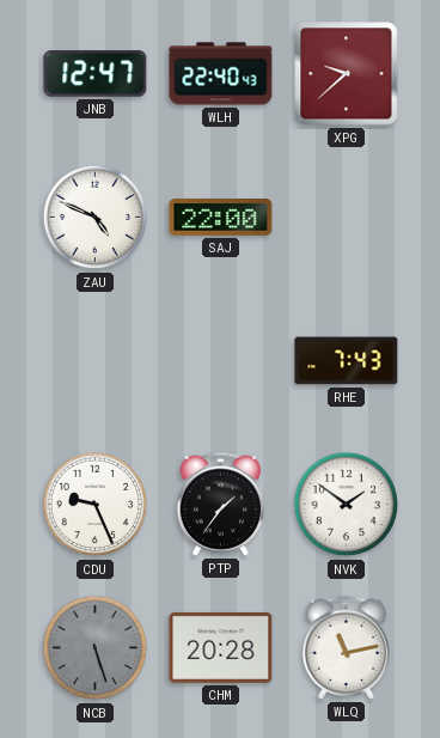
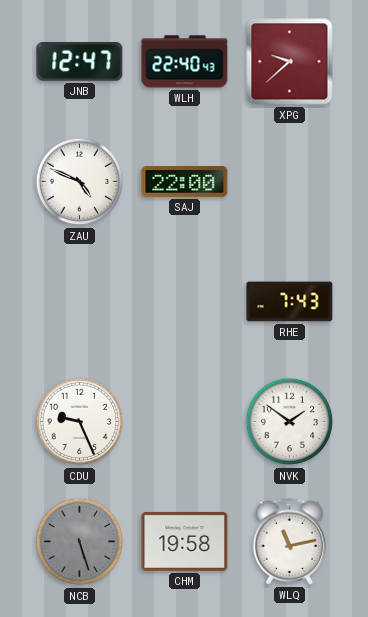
PTP: 1:36 -> none (221, 504)
CHM: 20:28 -> 19:58 (185, 541)
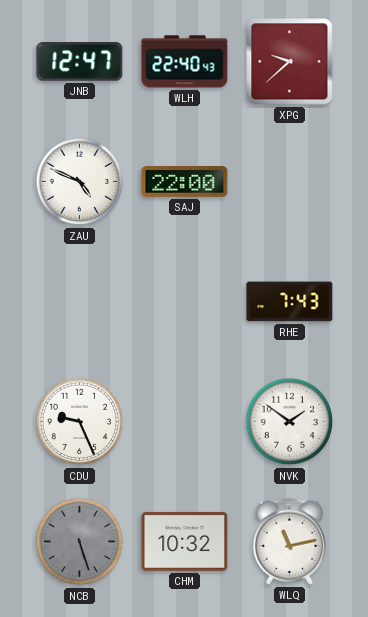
CHM: 19:58 -> 10:32 (185, 541)
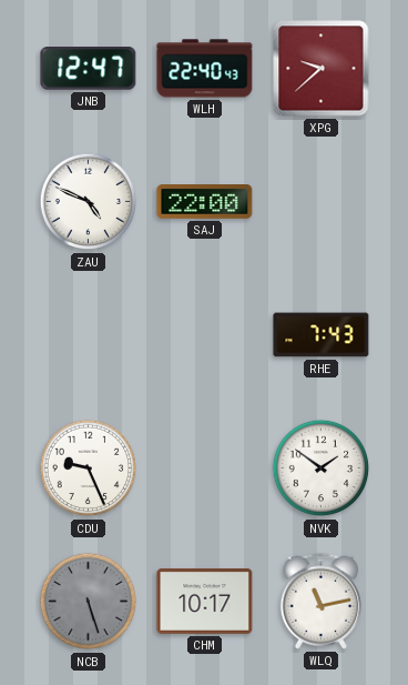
CHM: 10:32 -> 10:17 (205, 601)
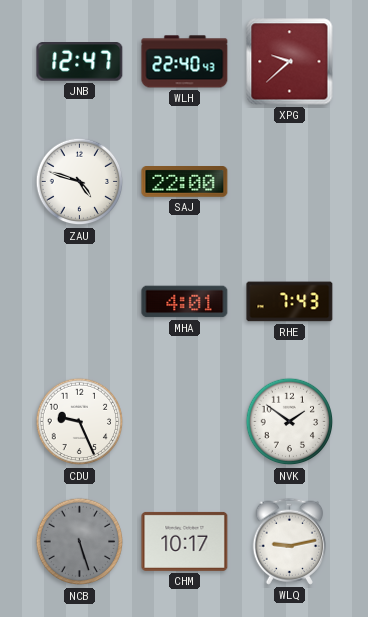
ZAU: 4:49 -> 4:48 (80, 182)
MHA: none -> 4:01 (185, 302)
WLQ: 11:13 -> 9:13 (290, 541)
